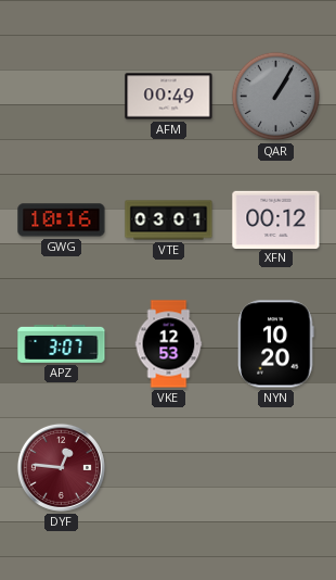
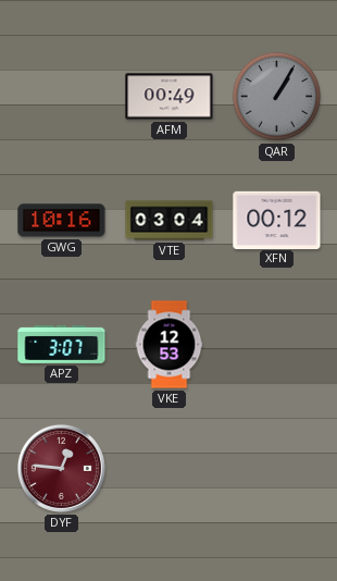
VTE: 03:01 -> 03:04 (170, 221)
NYN: 10:20 -> none (276, 344)
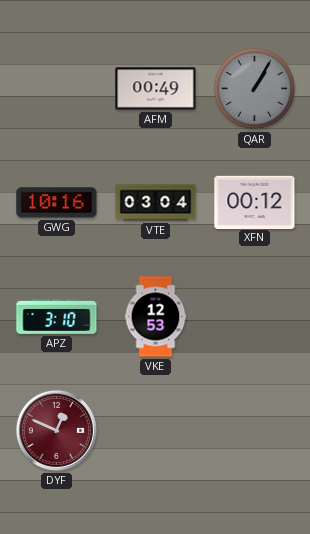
APZ: 3:07 -> 3:10 (57, 316)
DYF: 12:46 -> 12:49 (56, 430)
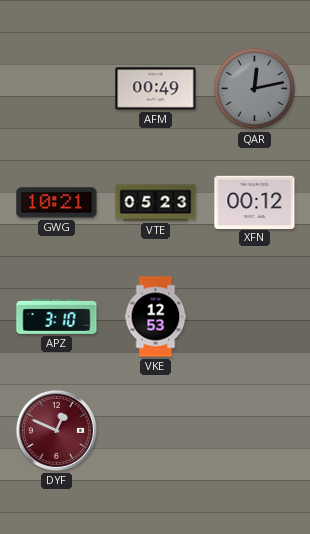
QAR: 1:05 -> 12:13 (255, 89)
GWG: 10:16 -> 10:21 (57, 203)
VTE: 03:04 -> 05:23 (156, 203)
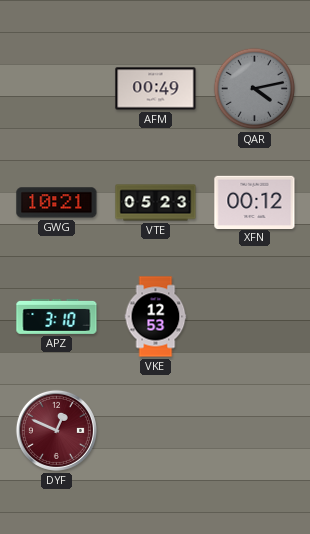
QAR: 12:13 -> 4:13 (255, 89)
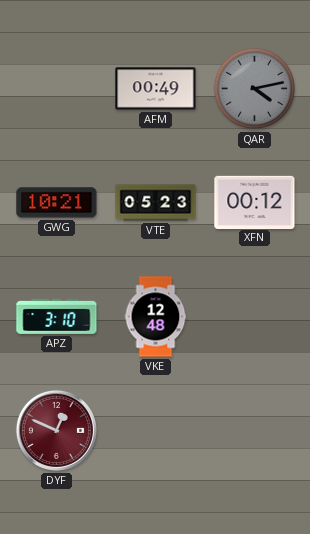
VKE: 12:53 -> 12:48 (156, 317)
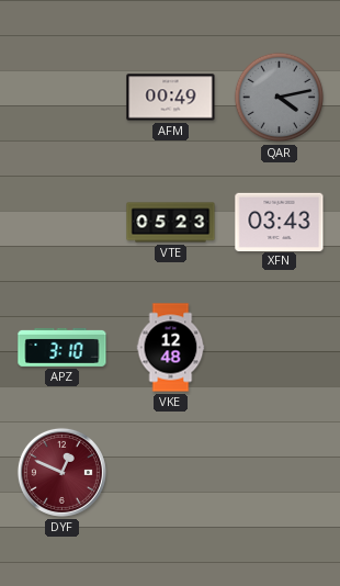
GWG: 10:21 -> none (57, 203)
XFN: 00:12 -> 03:43 (280, 222)
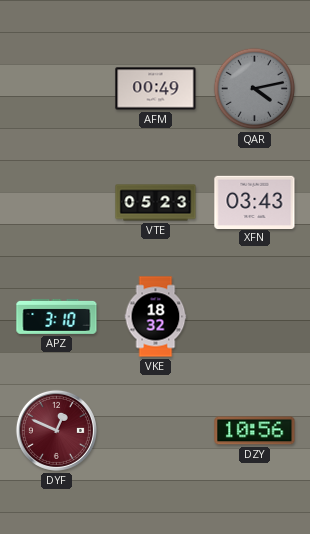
VKE: 12:48 -> 18:32 (156, 317)
DZY: none -> 10:56 (255, 431)
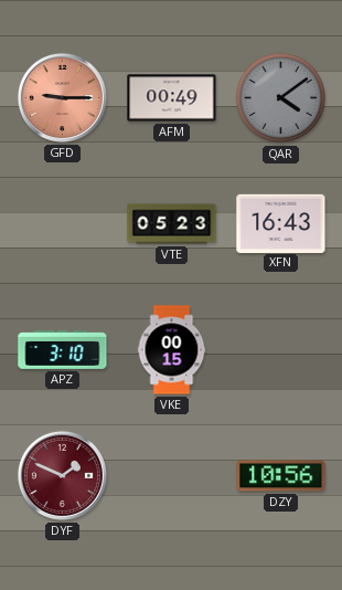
GFD: none -> 9:15 (62, 97)
QAR: 4:13 -> 4:09 (281, 98)
XFN: 03:43 -> 16:43 (281, 223)
VKE: 18:32 -> 00:15 (172, 350)
DYF: 12:49 -> 1:49 (62, 475)
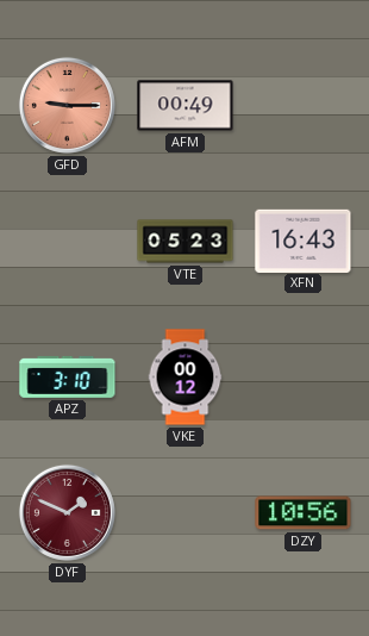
QAR: 4:09 -> none (281, 98)
VKE: 00:15 -> 00:12 (186, 378)
